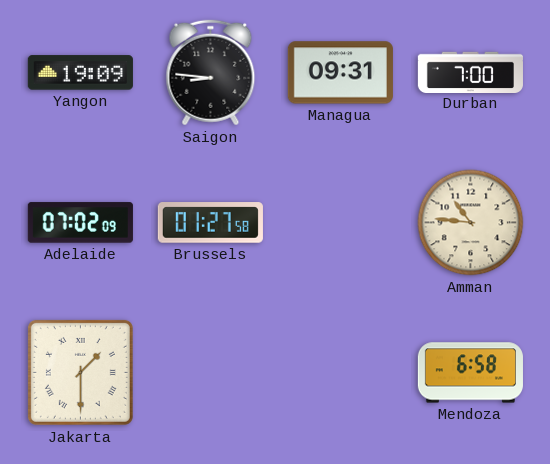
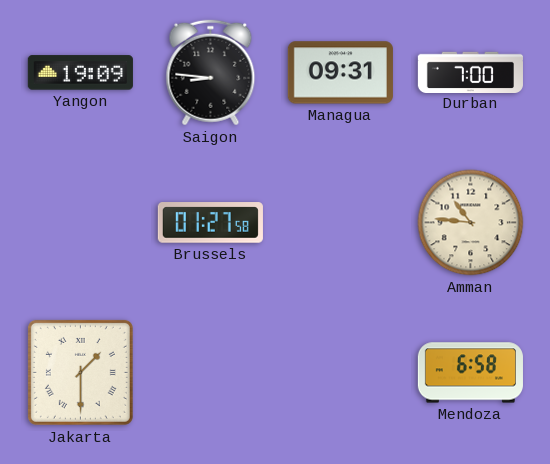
Adelaide: 07:02 -> none (80, 223)
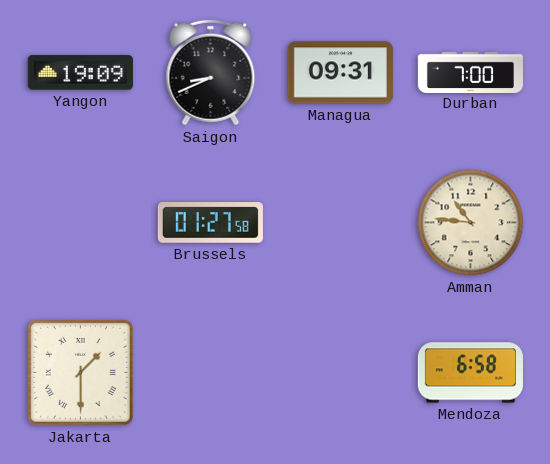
Saigon: 8:46 -> 8:41 (211, 73)
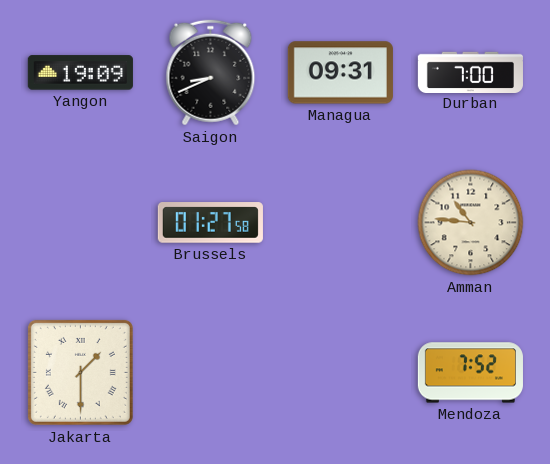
Mendoza: 6:58 -> 7:52 (470, 373)
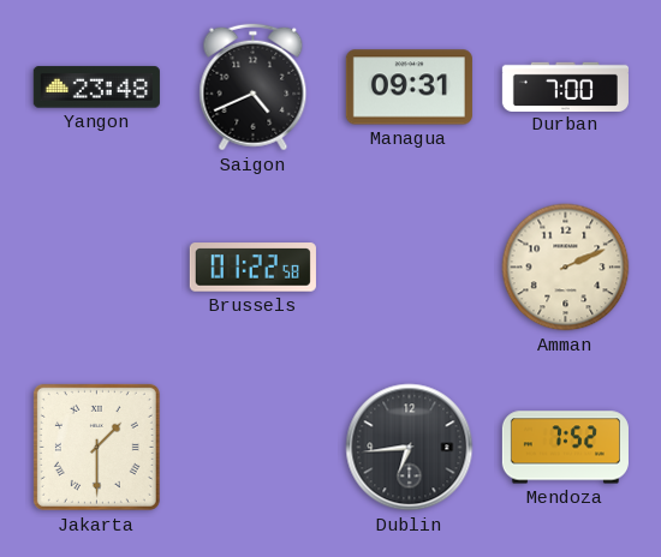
Yangon: 19:09 -> 23:48 (96, 88)
Saigon: 8:41 -> 4:41 (254, 88)
Brussels: 01:27 -> 01:22 (252, 268)
Amman: 10:46 -> 2:11 (566, 268)
Dublin: none -> 6:44 (410, 448)
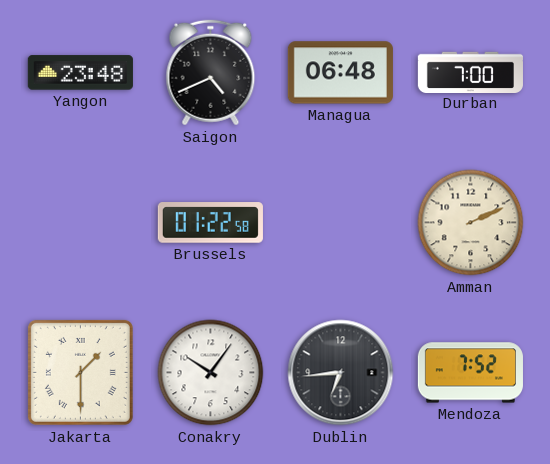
Managua: 09:31 -> 06:48 (340, 73)
Conakry: none -> 10:06 (211, 373)
